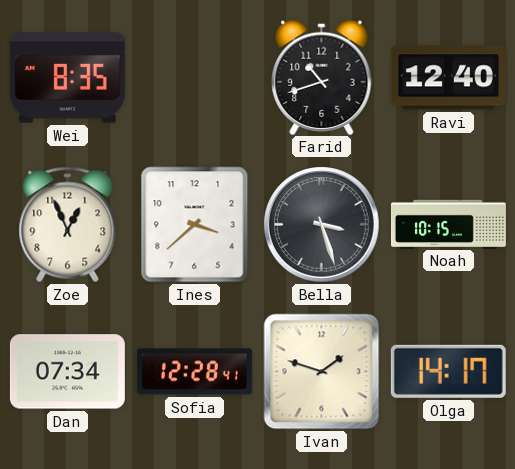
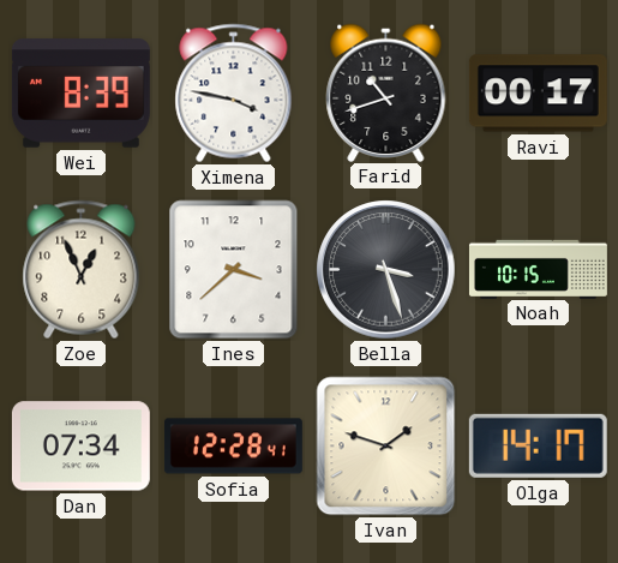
Wei: 8:35 -> 8:39 (80, 94)
Ximena: none -> 3:47 (234, 94)
Ravi: 12:40 -> 00:17 (538, 94)
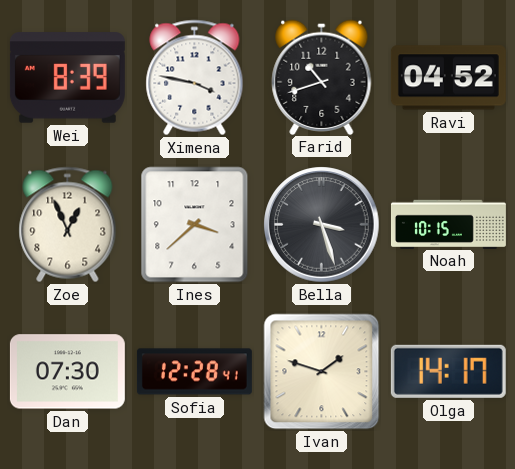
Ravi: 00:17 -> 04:52 (448, 78)
Dan: 07:34 -> 07:30 (67, 372)
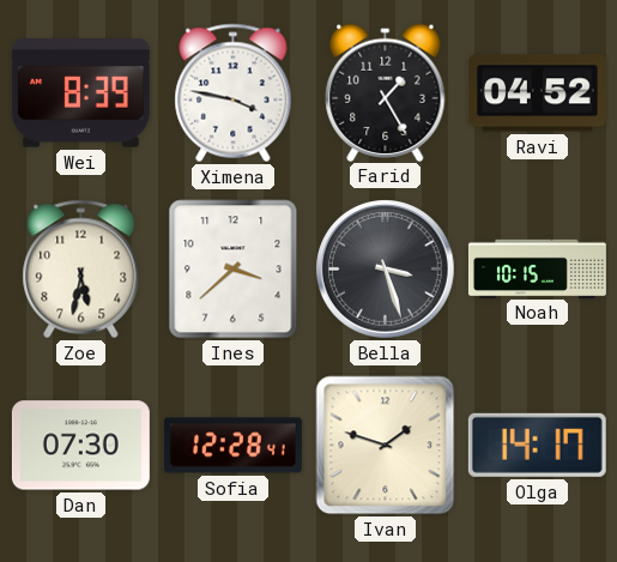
Farid: 10:42 -> 1:25 (386, 92)
Zoe: 12:56 -> 5:32 (81, 270)
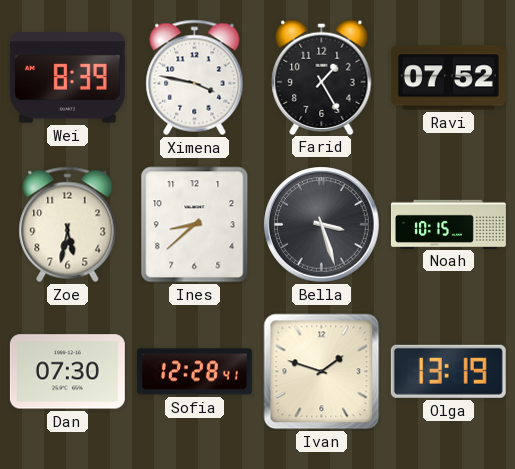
Ravi: 04:52 -> 07:52 (448, 78)
Ines: 3:38 -> 8:38 (195, 225)
Olga: 14:17 -> 13:19 (448, 371)
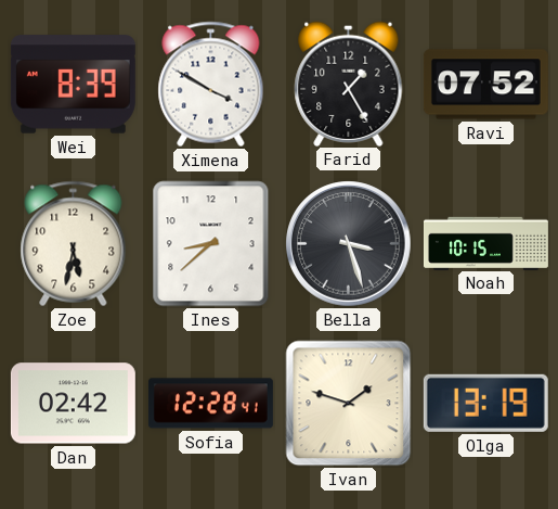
Ximena: 3:47 -> 3:50 (211, 85)
Dan: 07:30 -> 02:42 (73, 404)
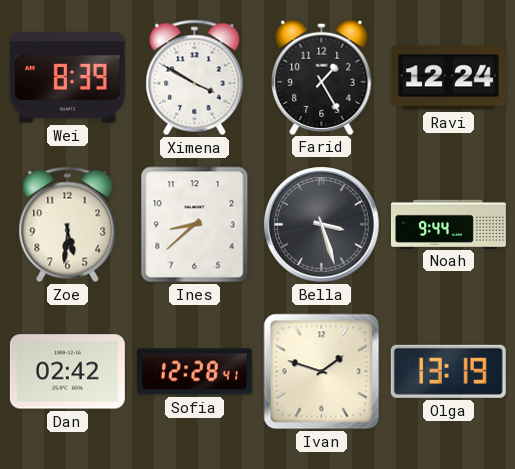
Ravi: 07:52 -> 12:24 (448, 78)
Zoe: 5:32 -> 5:31 (68, 225)
Noah: 10:15 -> 9:44 (448, 224)
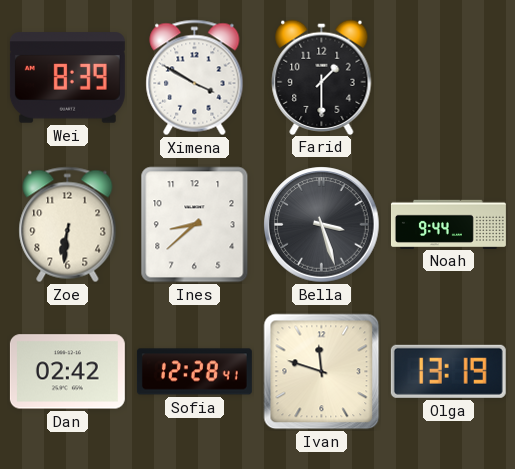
Farid: 1:25 -> 1:30 (322, 77)
Ravi: 12:24 -> none (448, 78)
Zoe: 5:31 -> 6:31 (68, 225)
Ivan: 1:48 -> 11:48 (322, 372)
